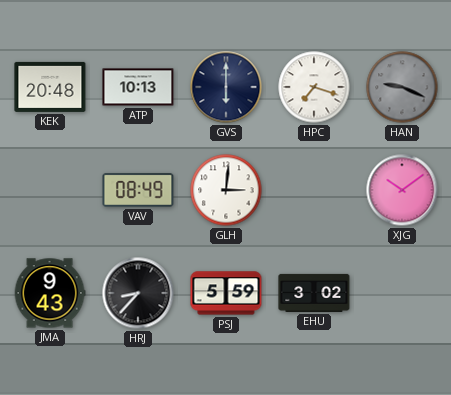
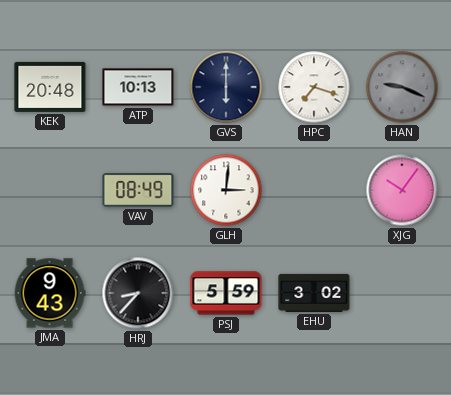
XJG: 10:09 -> 10:06 (402, 190)
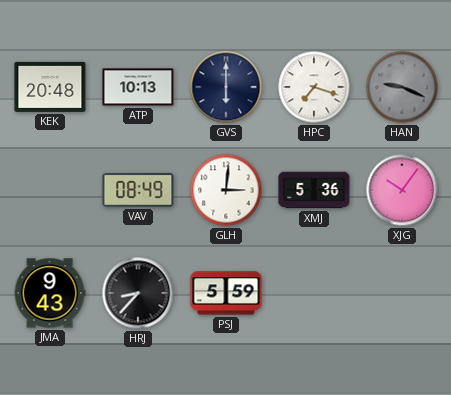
XMJ: none -> 5:36 (314, 190)
EHU: 3:02 -> none (314, 293)
